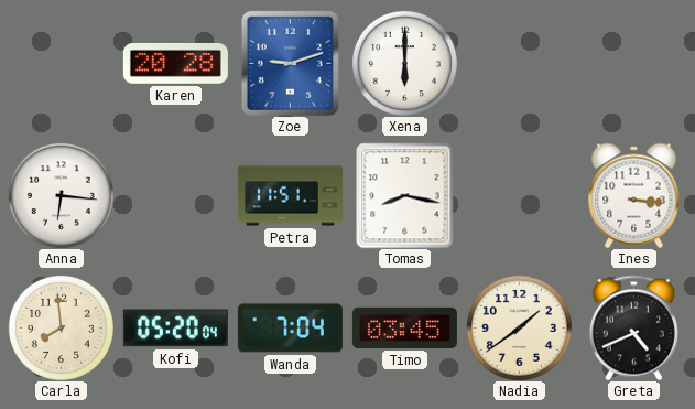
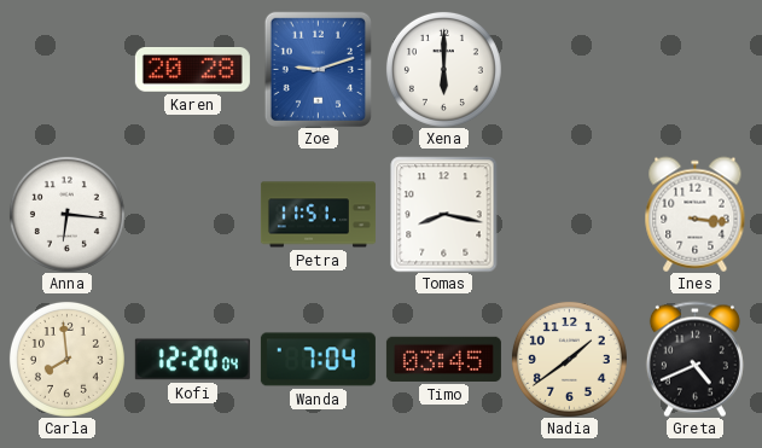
Kofi: 05:20 -> 12:20 (192, 360)
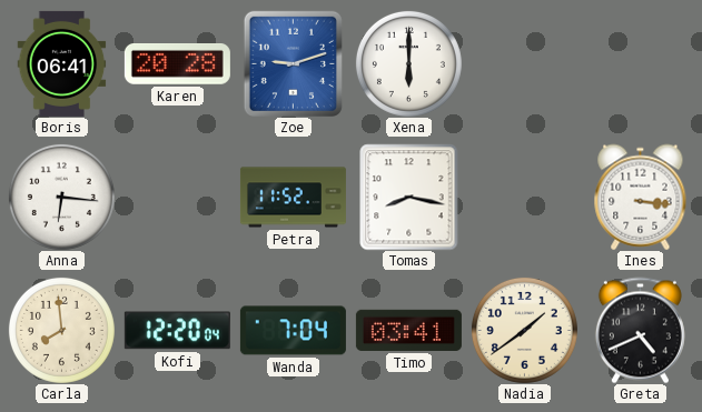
Boris: none -> 06:41 (62, 63)
Petra: 11:51 -> 11:52 (293, 198)
Timo: 03:45 -> 03:41 (408, 330)
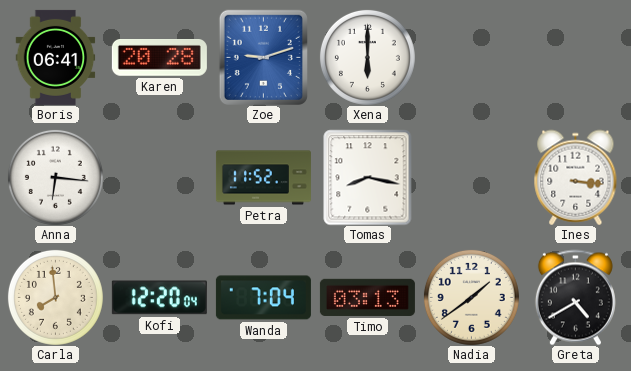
Timo: 03:41 -> 03:13 (367, 297)
Greta: 4:41 -> 4:40 (575, 297)
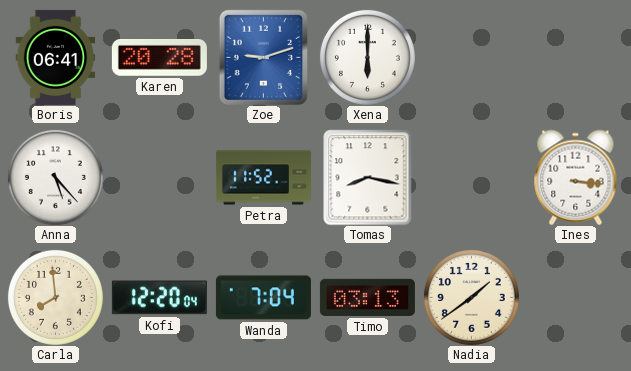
Anna: 6:16 -> 5:23 (55, 177)
Greta: 4:40 -> none (575, 297)
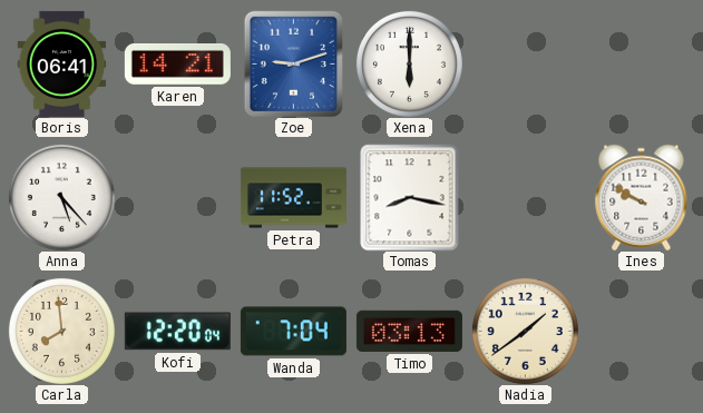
Karen: 20:28 -> 14:21 (177, 65)
Ines: 3:16 -> 9:50 (642, 197)
